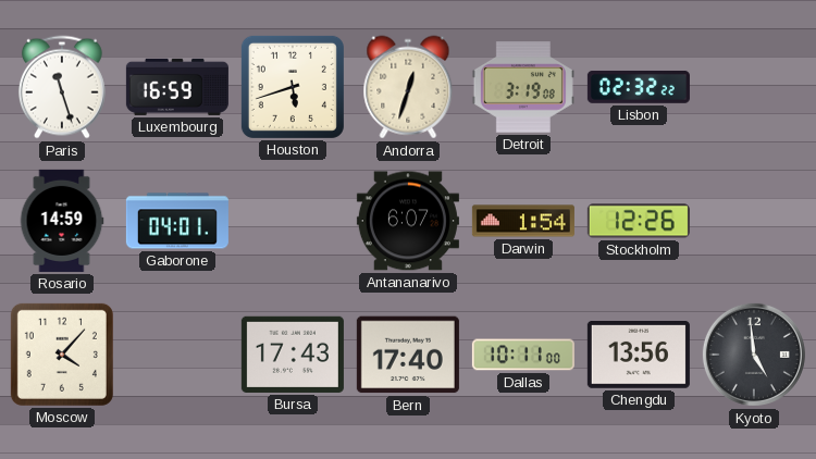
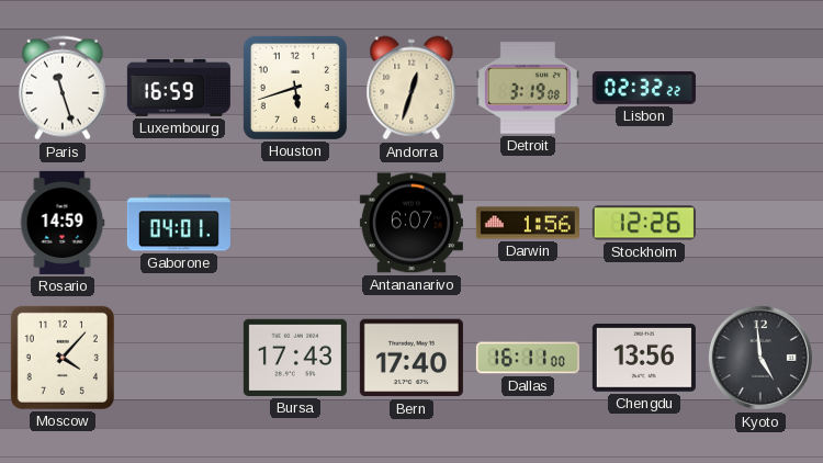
Darwin: 1:54 -> 1:56 (528, 223)
Dallas: 10:11 -> 16:11 (528, 358)
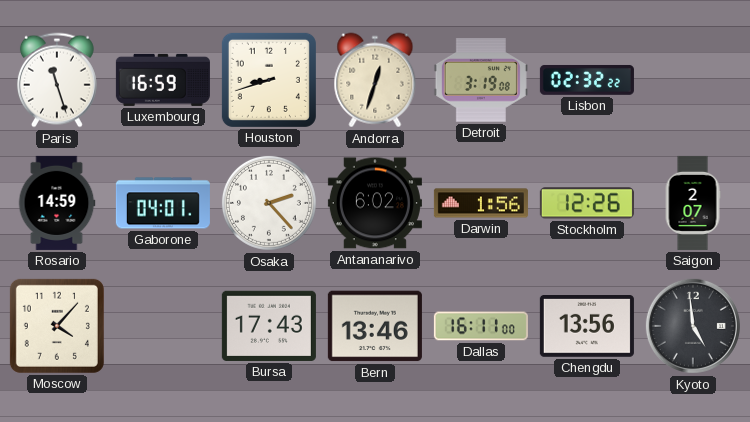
Houston: 5:42 -> 8:42 (269, 80)
Osaka: none -> 2:23 (269, 203)
Antananarivo: 6:07 -> 6:02 (375, 203)
Saigon: none -> 2:07 (693, 203)
Bern: 17:40 -> 13:46 (375, 326)
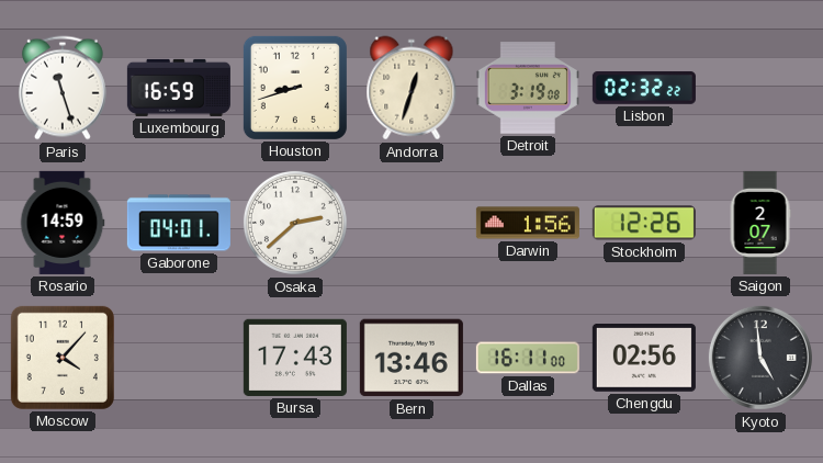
Osaka: 2:23 -> 2:38 (295, 223)
Antananarivo: 6:02 -> none (375, 203)
Chengdu: 13:56 -> 02:56 (644, 359)
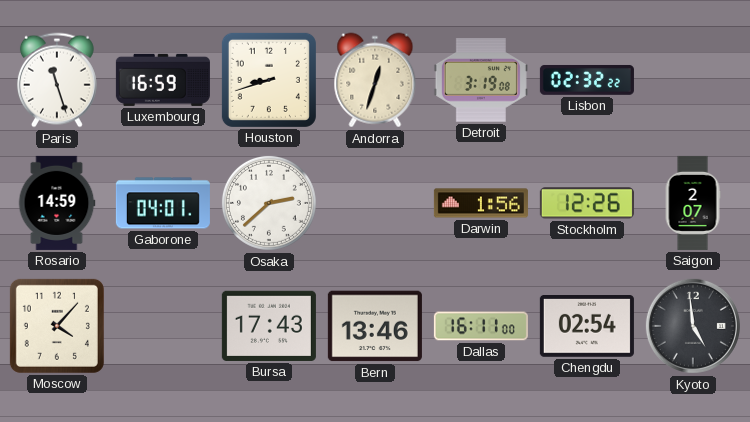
Chengdu: 02:56 -> 02:54 (587, 327)
